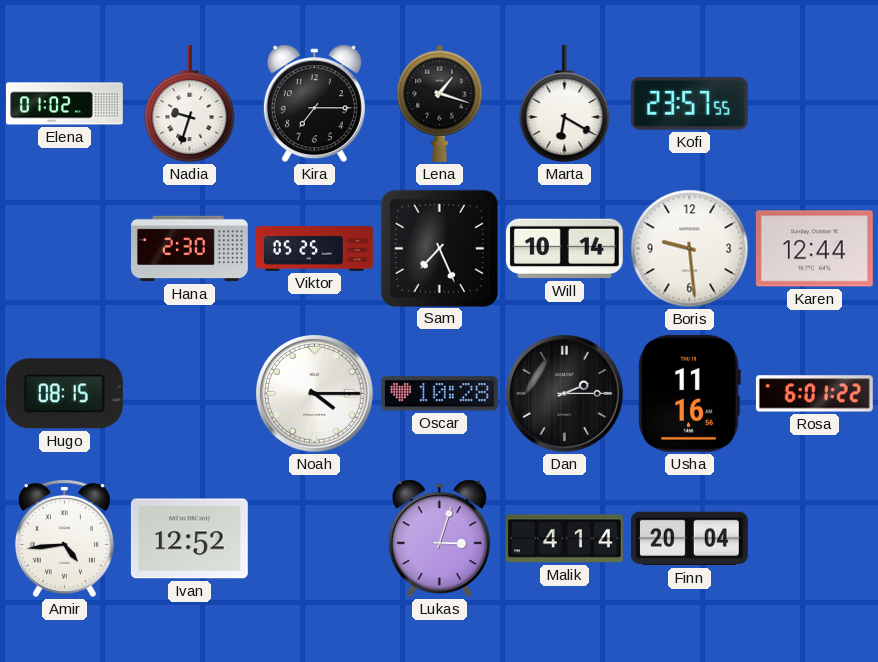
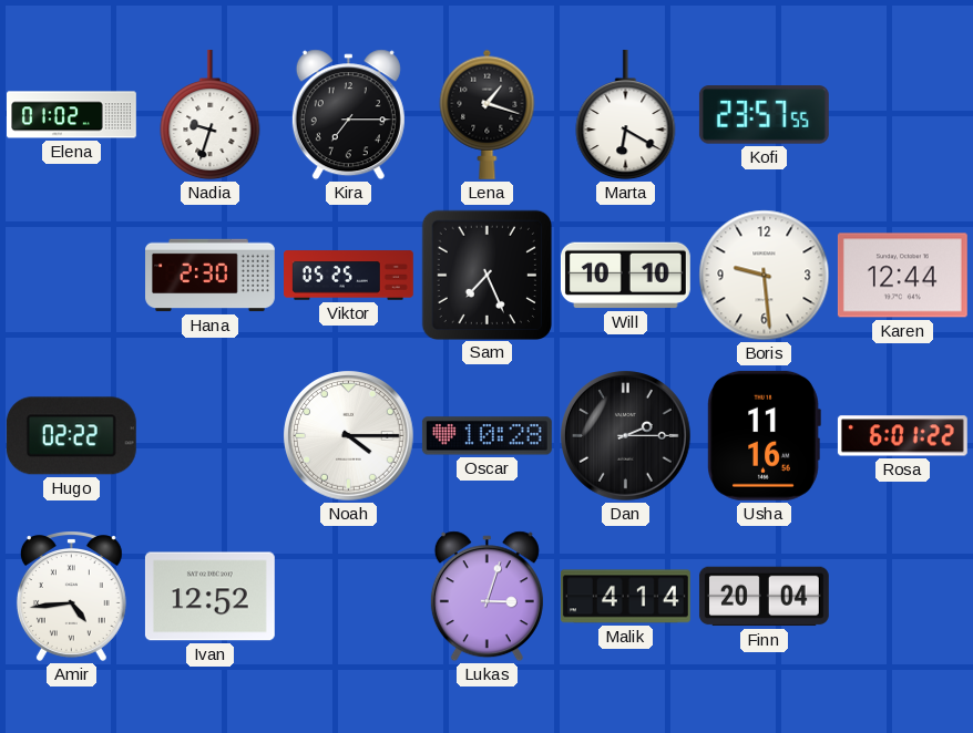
Will: 10:14 -> 10:10 (625, 276)
Hugo: 08:15 -> 02:22 (71, 436)
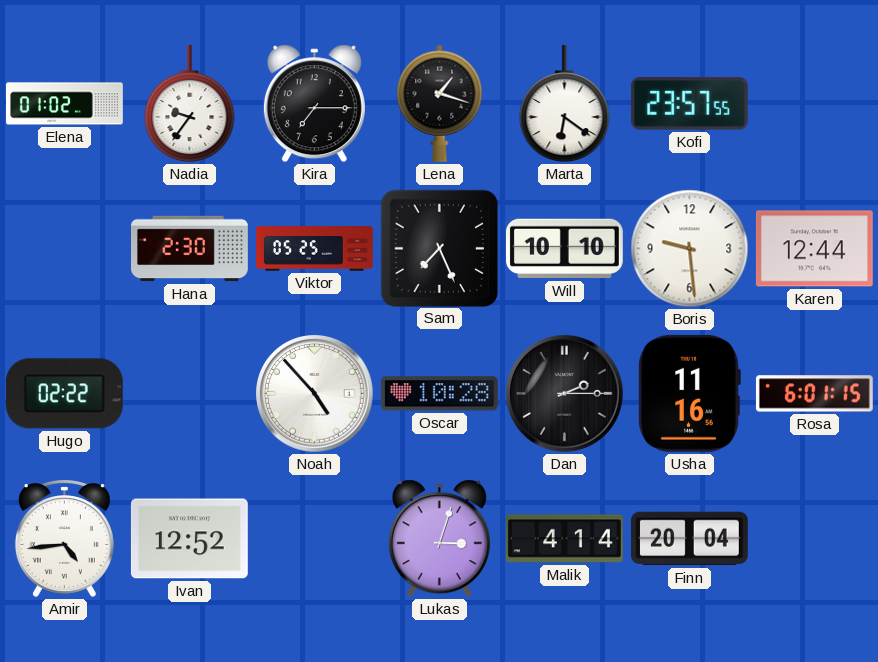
Nadia: 9:33 -> 9:36 (190, 104)
Marta: 6:20 -> 6:21 (565, 104)
Noah: 4:15 -> 4:53 (315, 394)
Rosa: 6:01:22 -> 6:01:15 (814, 394)
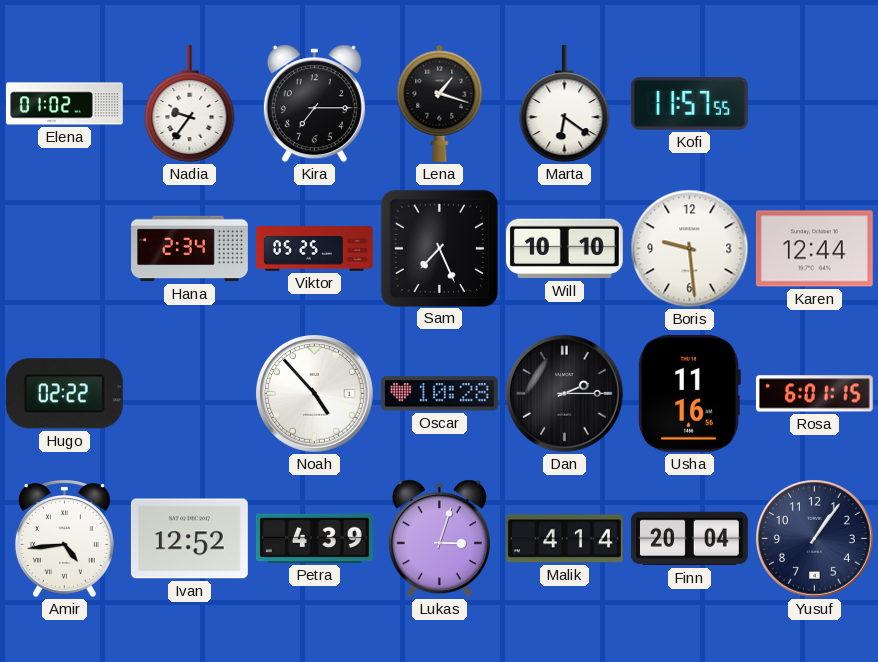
Kofi: 23:57 -> 11:57 (689, 104)
Hana: 2:30 -> 2:34 (190, 249)
Petra: none -> 4:39 (314, 538)
Yusuf: none -> 1:06 (815, 539)
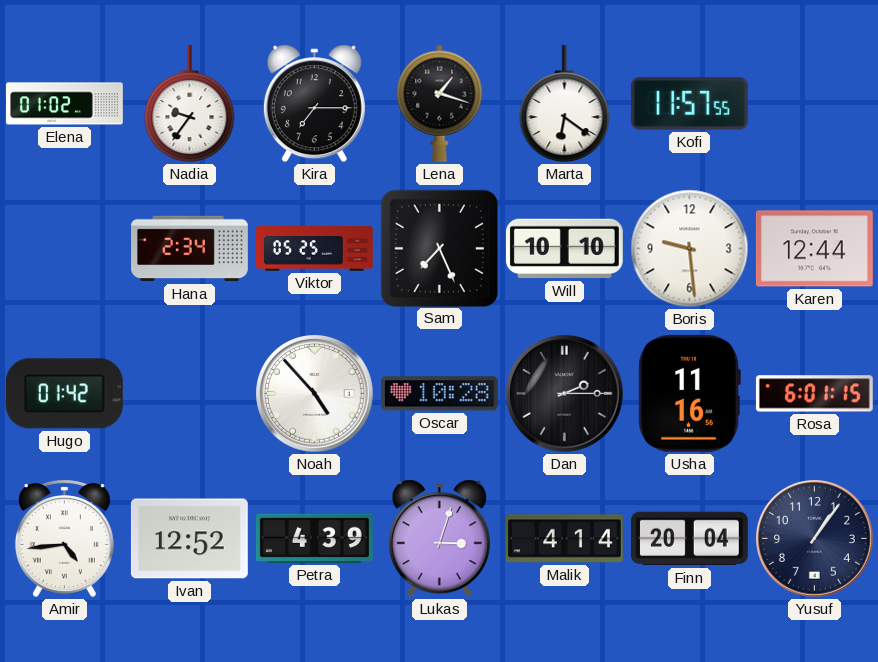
Hugo: 02:22 -> 01:42 (64, 394)
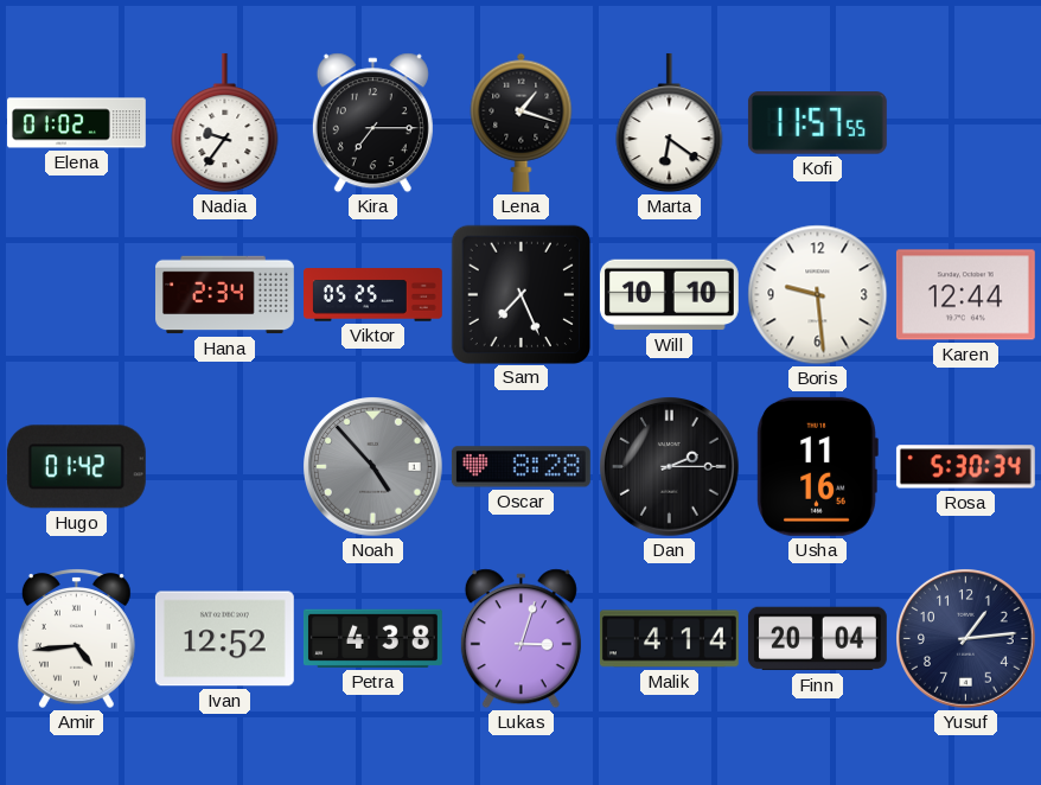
Noah dial: white -> grey (373, 467)
Oscar: 10:28 -> 8:28 (520, 467)
Rosa: 6:01 -> 5:30 (965, 467)
Petra: 4:39 -> 4:38 (372, 638)
Yusuf: 1:06 -> 1:14 (966, 639)
